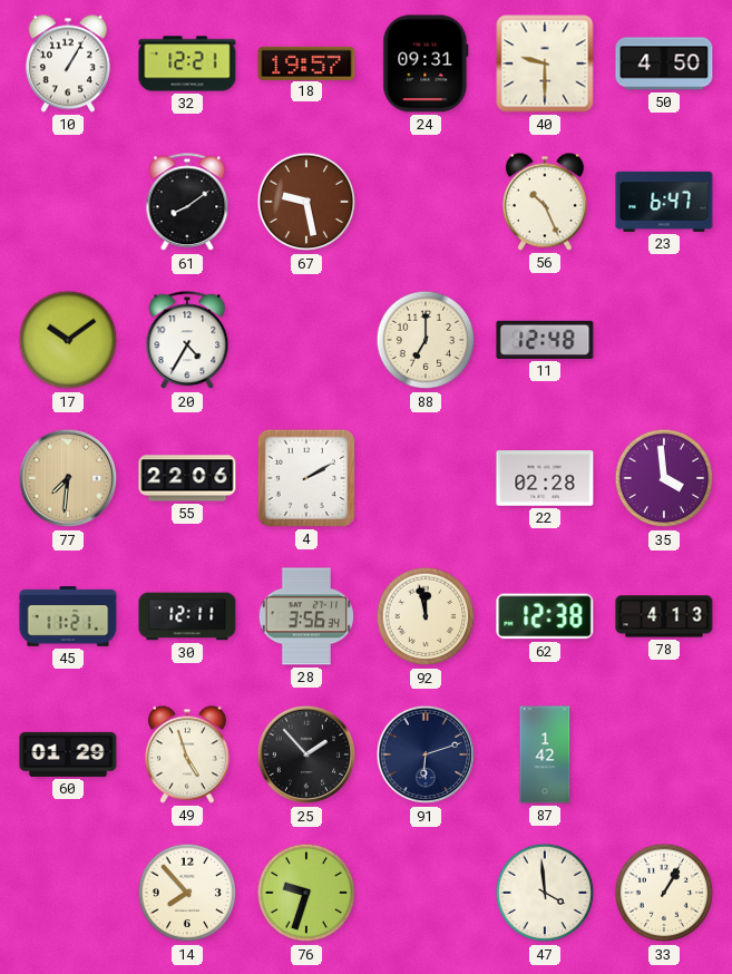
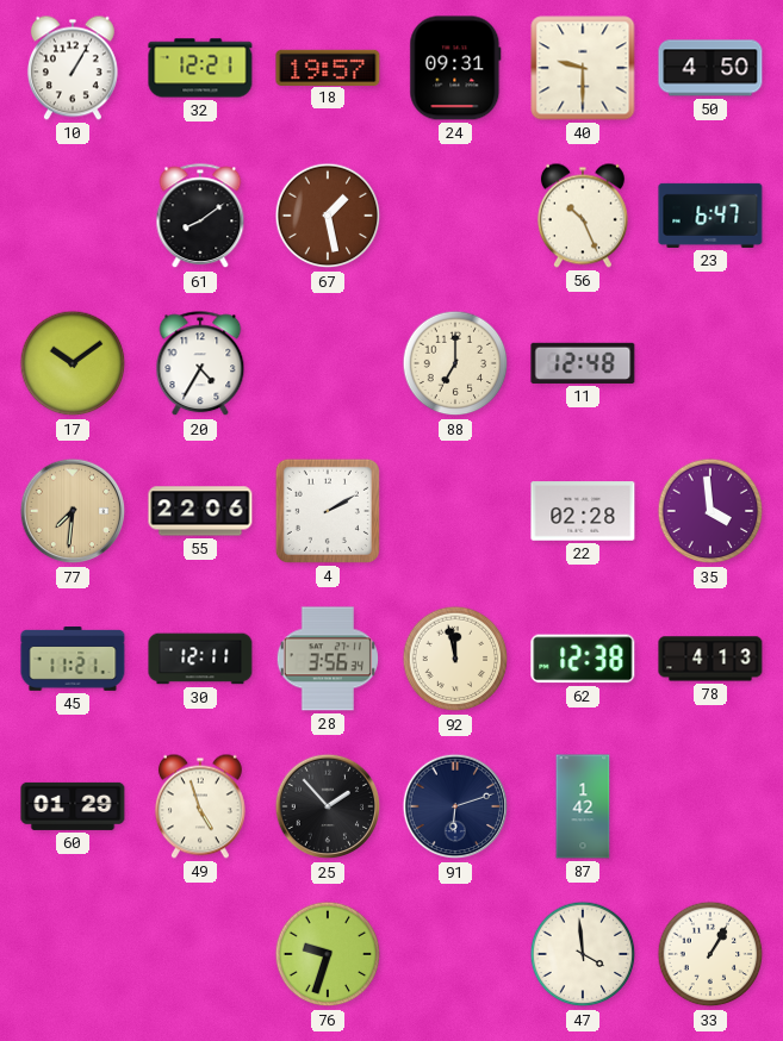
67: 9:28 -> 1:28 (328, 216)
14: 7:53 -> none (187, 893)
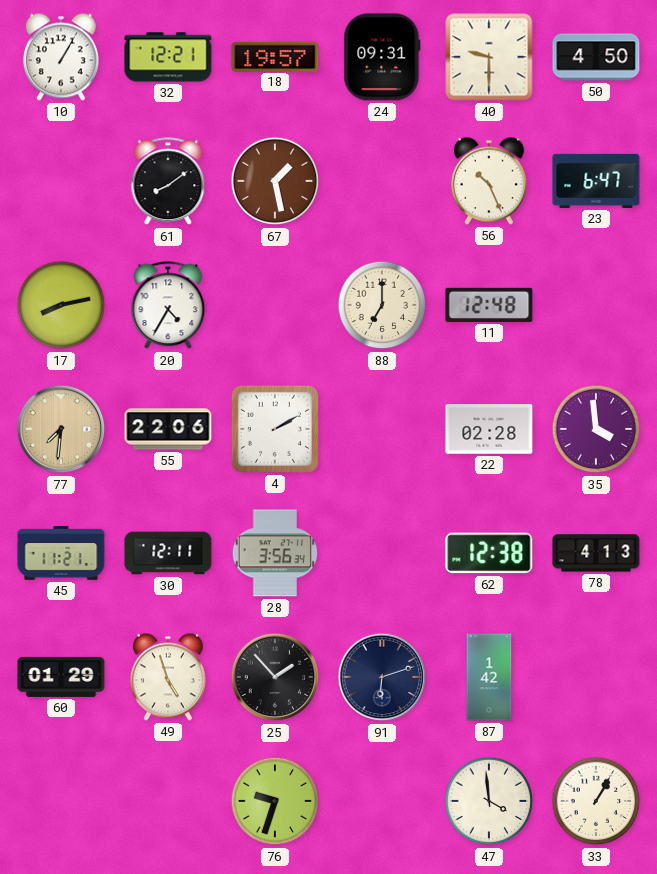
17: 10:09 -> 8:13 (61, 305)
92: 11:58 -> none (455, 659)
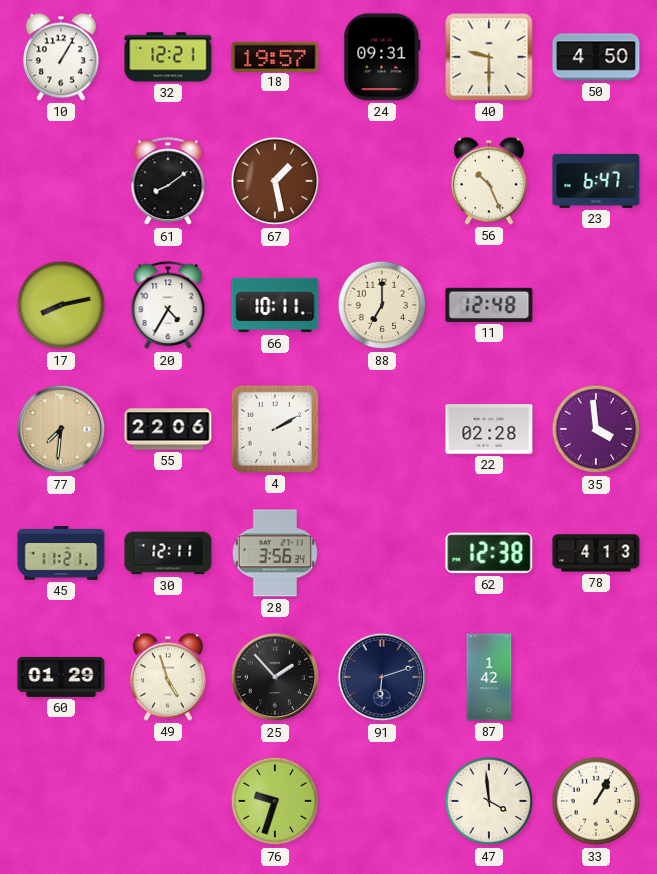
66: none -> 10:11 (275, 305)
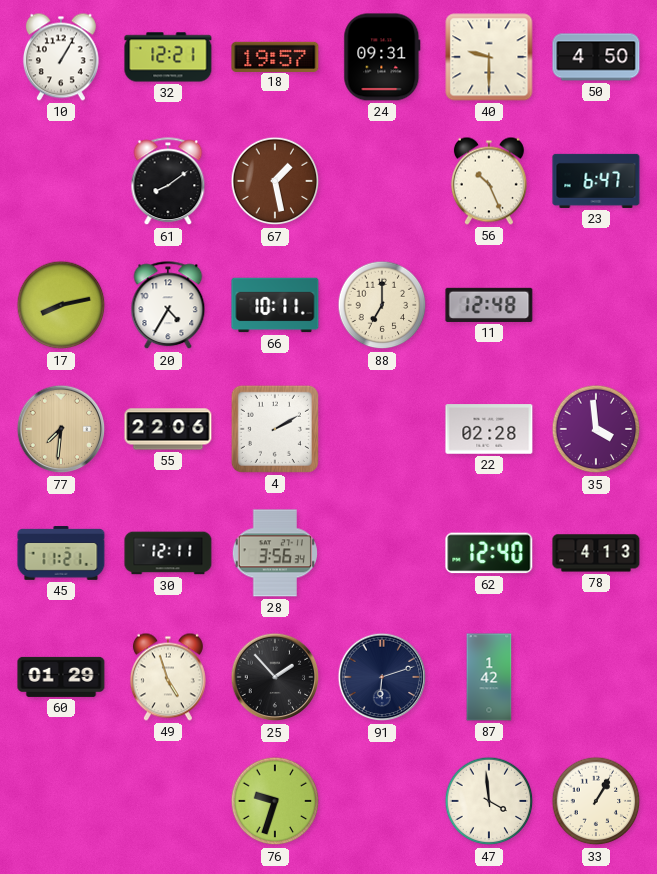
62: 12:38 -> 12:40 (489, 553)
